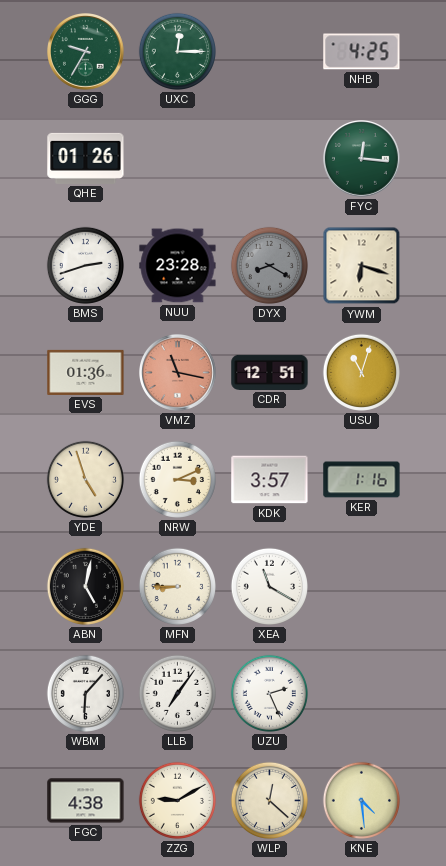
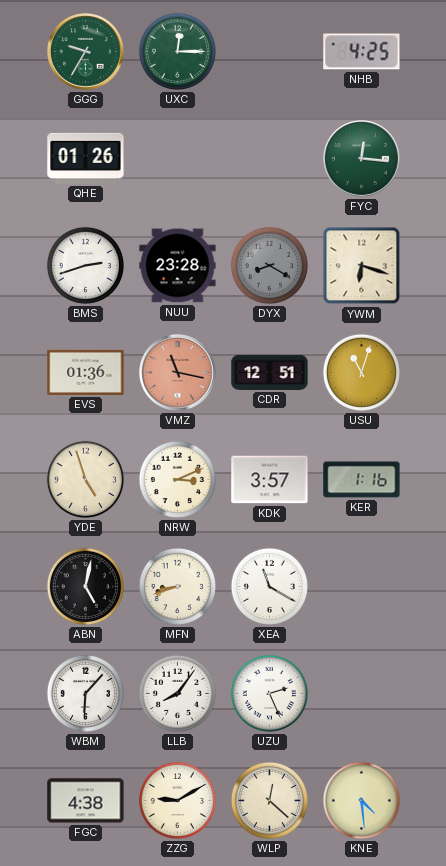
MFN: 8:45 -> 8:42 (177, 586)
LLB: 7:06 -> 8:06 (177, 693)
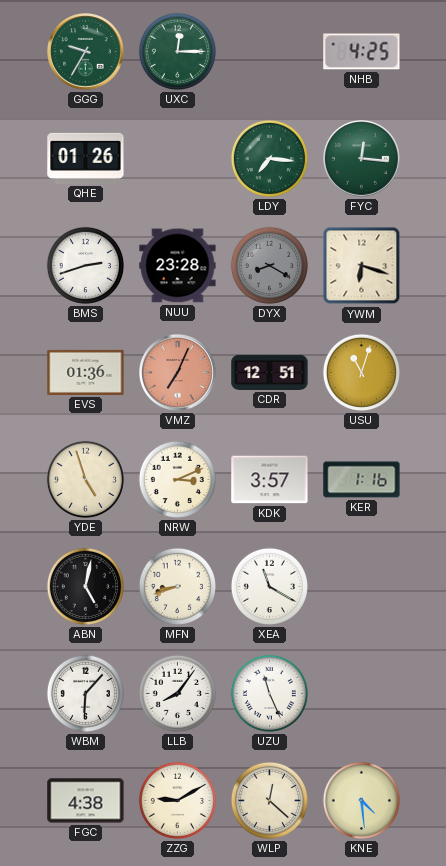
LDY: none -> 7:16 (269, 158)
VMZ: 11:17 -> 7:04 (178, 373)
UZU: 2:26 -> 11:26 (269, 693)
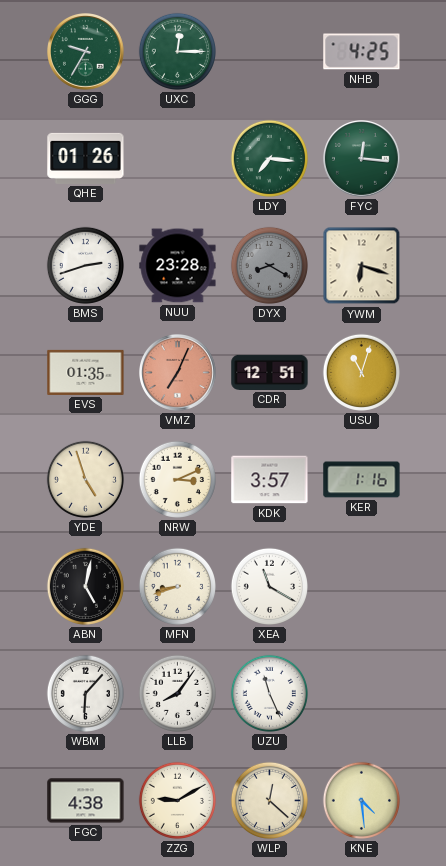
EVS: 01:36 -> 01:35 (86, 372)
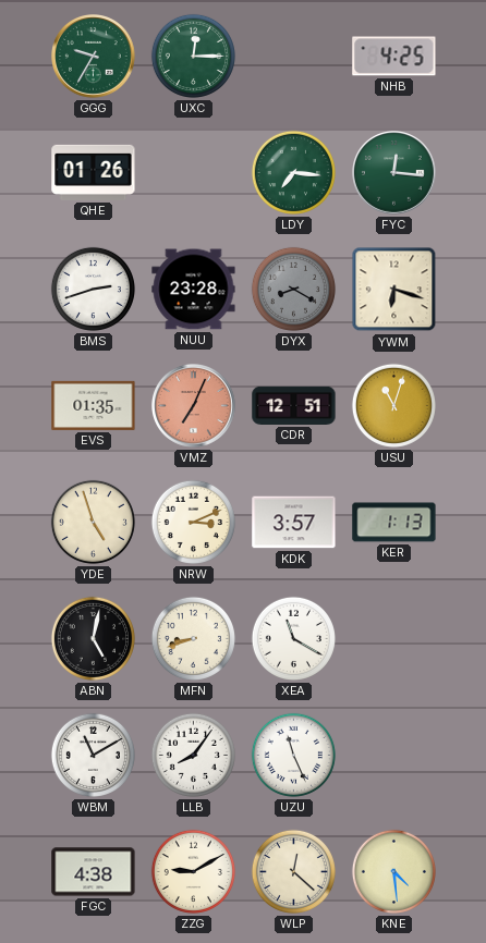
KER: 1:16 -> 1:13 (394, 523)
WBM: 6:07 -> 11:10 (93, 755)
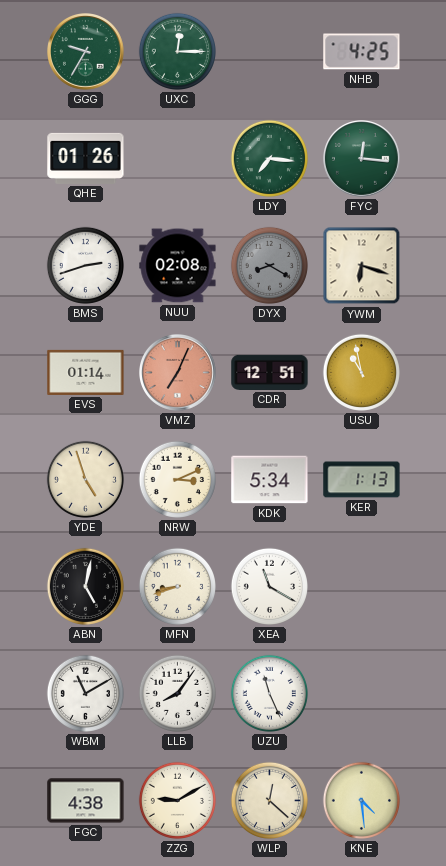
NUU: 23:28 -> 02:08 (178, 266)
EVS: 01:35 -> 01:14 (86, 372)
USU: 11:03 -> 10:58 (361, 372)
KDK: 3:57 -> 5:34 (270, 480)
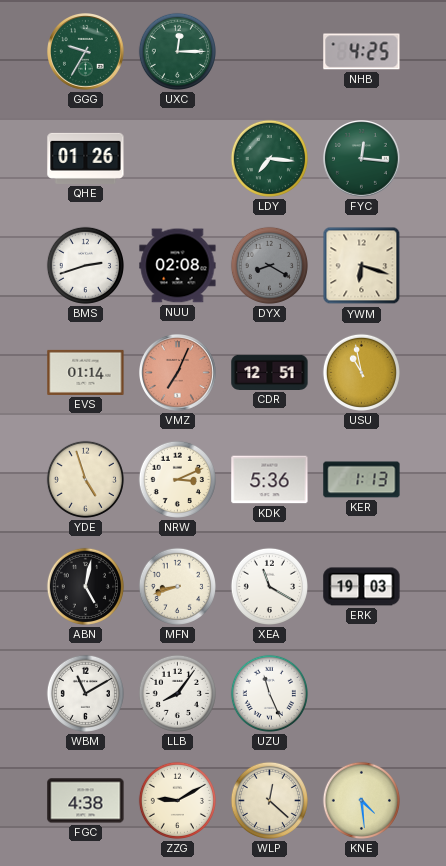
KDK: 5:34 -> 5:36 (270, 480)
ERK: none -> 19:03 (362, 587)
